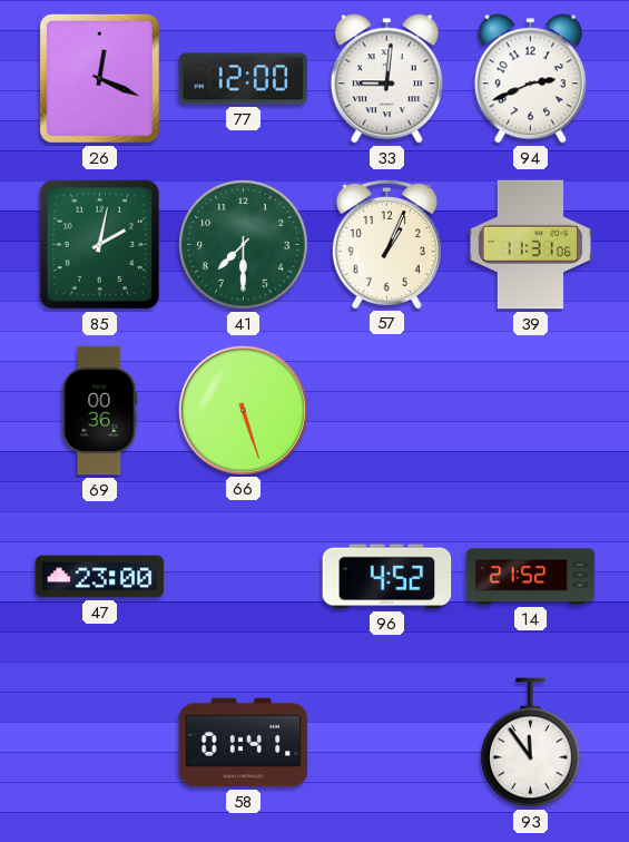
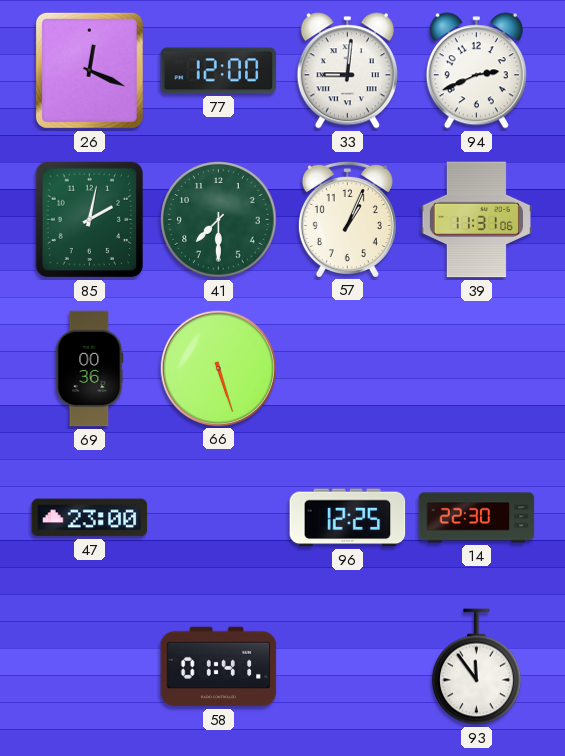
96: 4:52 -> 12:25 (348, 518)
14: 21:52 -> 22:30 (477, 518)
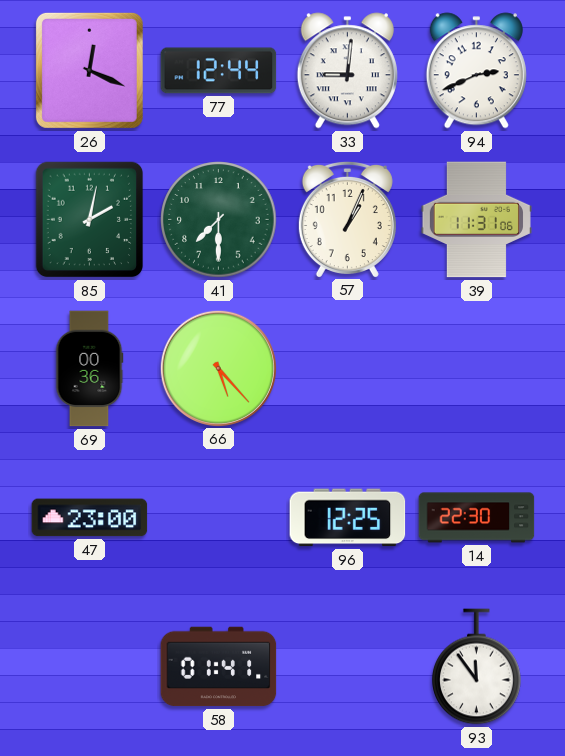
77: 12:00 -> 12:44 (219, 71)
66: 5:27 -> 5:23 (218, 368)
